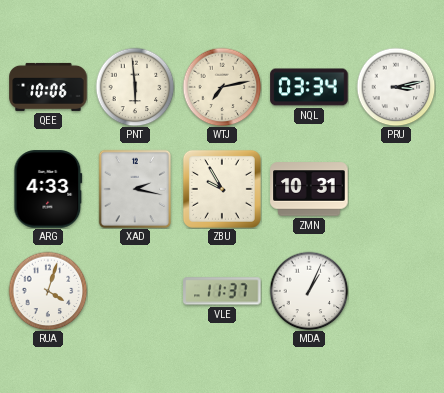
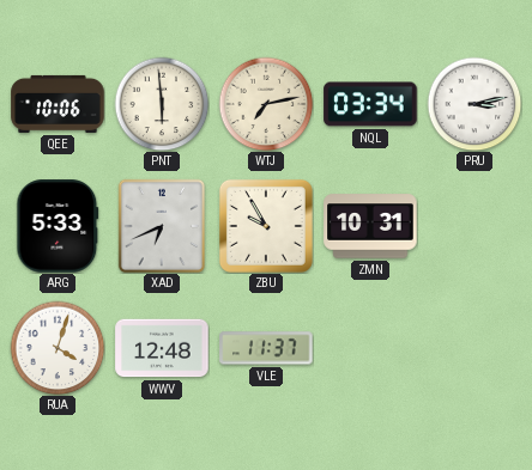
ARG: 4:33 -> 5:33 (58, 226)
XAD: 2:17 -> 6:41 (162, 226)
WWV: none -> 12:48 (162, 348)
MDA: 1:04 -> none (309, 291)
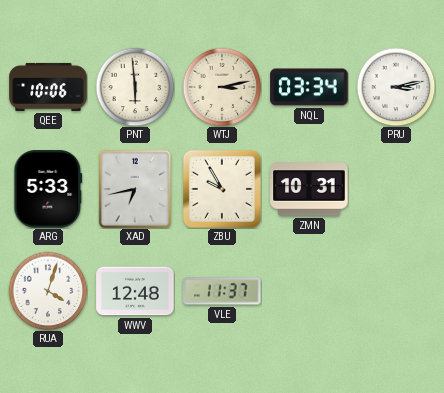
WTJ: 7:13 -> 3:13 (222, 87)
XAD: 6:41 -> 6:43 (135, 189)
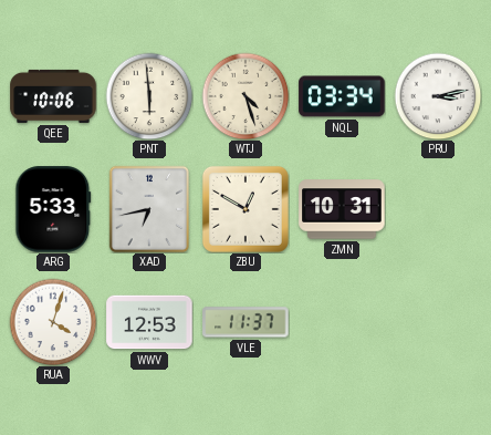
WTJ: 3:13 -> 4:27 (245, 96)
ZBU: 9:55 -> 12:50 (245, 209)
WWV: 12:48 -> 12:53 (149, 322)
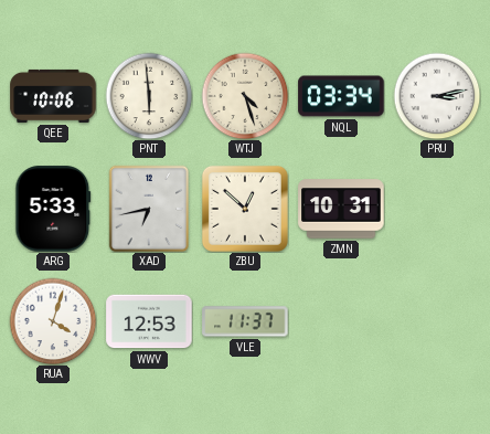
ZBU: 12:50 -> 12:52 (245, 209)
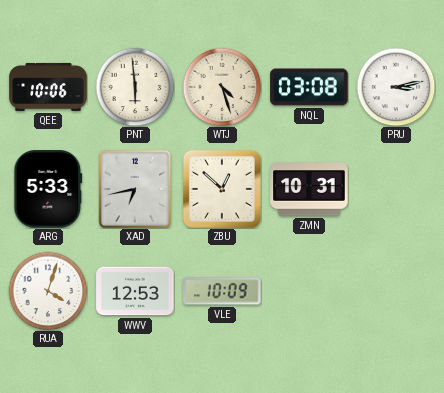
NQL: 03:34 -> 03:08 (309, 87)
VLE: 11:37 -> 10:09 (222, 291)
